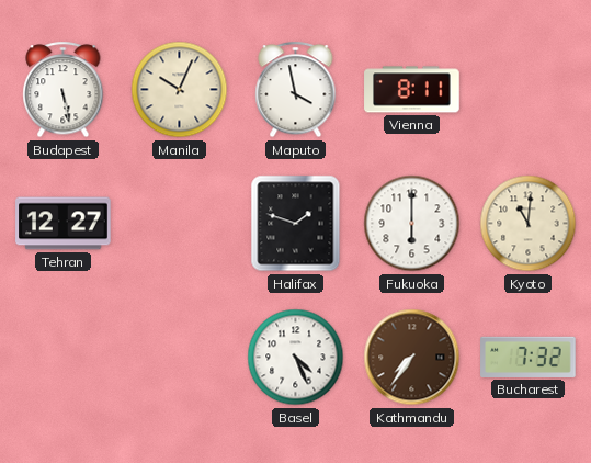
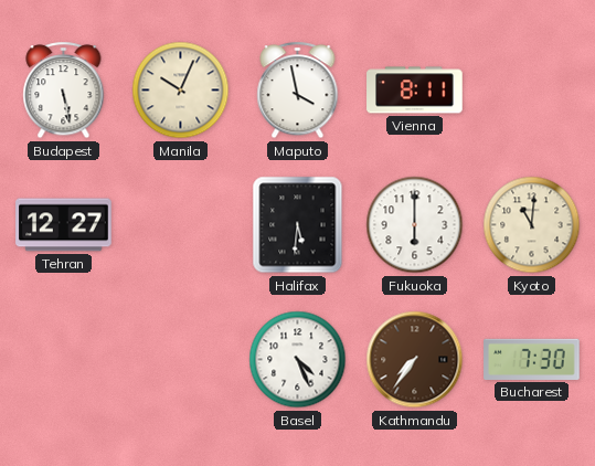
Halifax: 1:48 -> 5:31 (298, 225)
Bucharest: 7:32 -> 7:30 (532, 359)
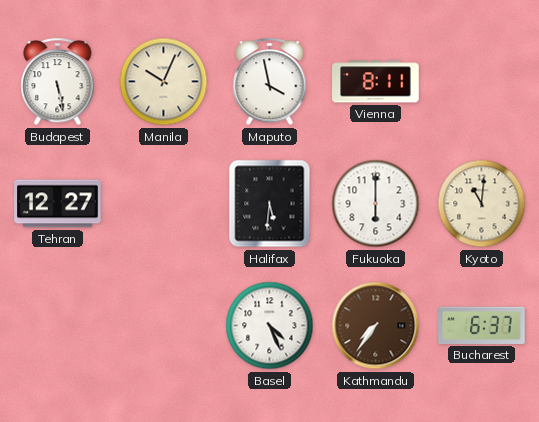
Bucharest: 7:30 -> 6:37 (482, 325)
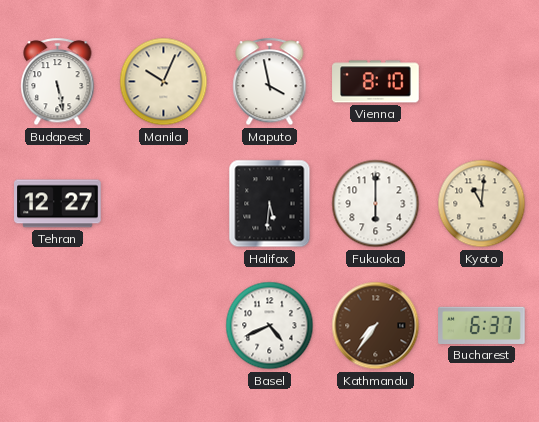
Vienna: 8:11 -> 8:10 (376, 82)
Basel: 4:26 -> 4:41 (270, 326)
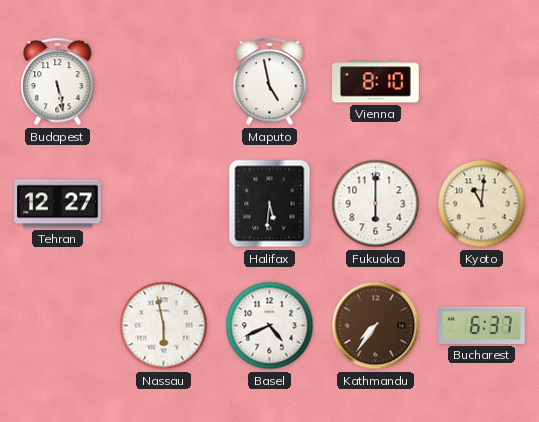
Manila: 10:04 -> none (164, 82)
Maputo: 3:58 -> 4:58 (270, 82)
Nassau: none -> 5:58 (164, 326)
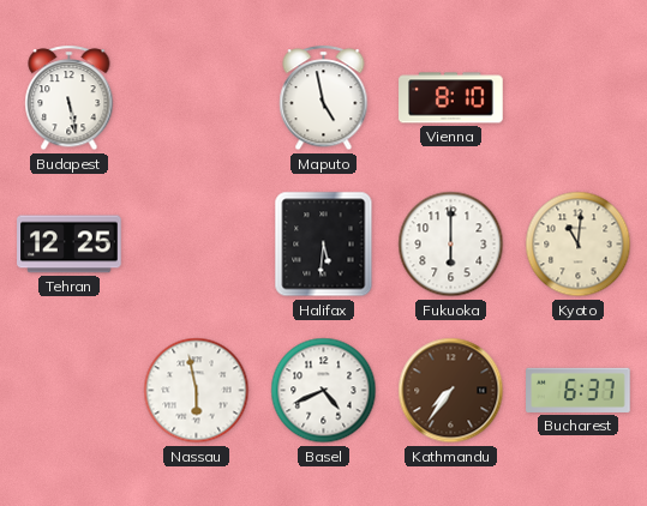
Tehran: 12:27 -> 12:25 (70, 245)
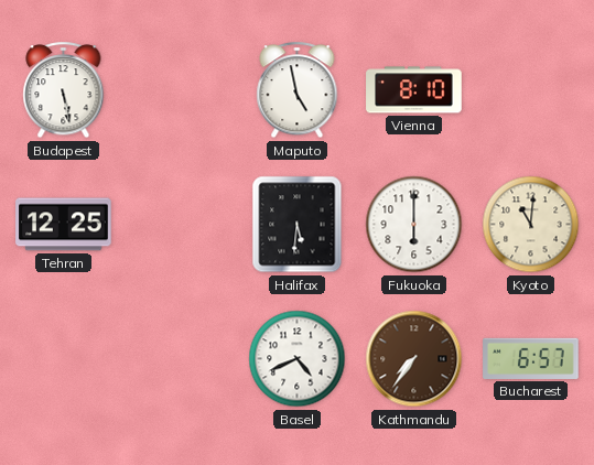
Nassau: 5:58 -> none (197, 391)
Bucharest: 6:37 -> 6:57 (531, 358)
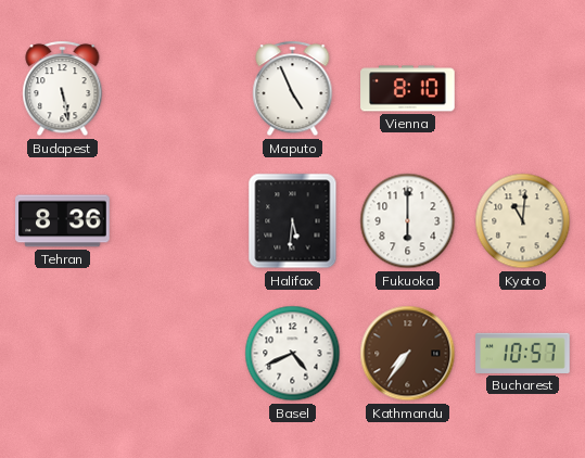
Maputo: 4:58 -> 4:56 (293, 89)
Tehran: 12:25 -> 8:36 (63, 221)
Bucharest: 6:57 -> 10:57 (523, 353)
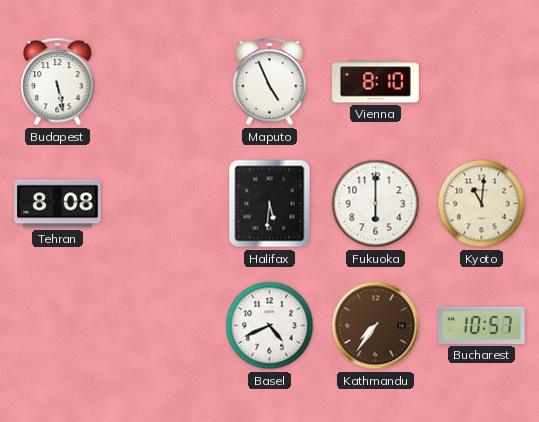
Tehran: 8:36 -> 8:08 (58, 204)
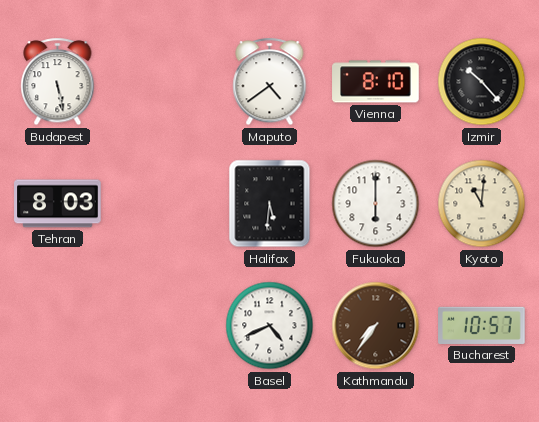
Maputo: 4:56 -> 4:39 (270, 82)
Izmir: none -> 10:23 (482, 82)
Tehran: 8:08 -> 8:03 (58, 204)
